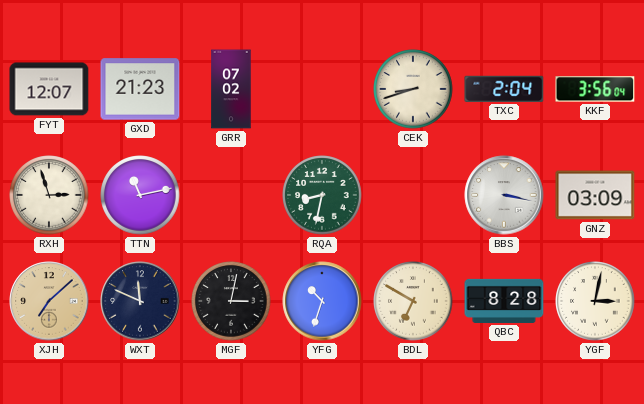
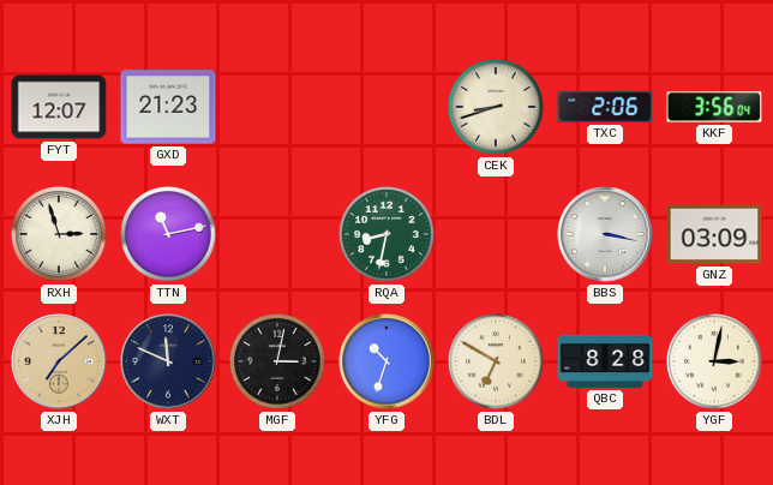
GRR: 07:02 -> none (231, 89)
TXC: 2:04 -> 2:06 (605, 107)
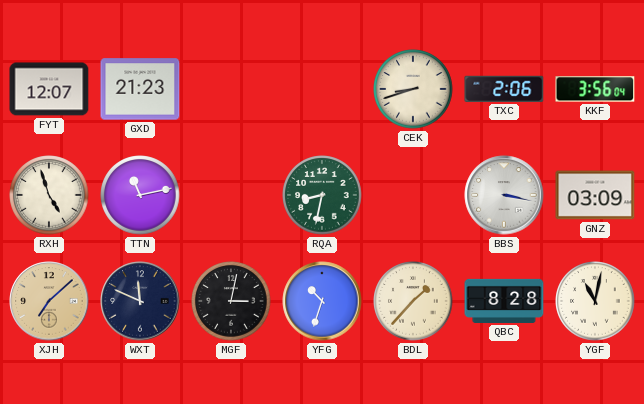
RXH: 2:57 -> 4:57 (49, 195)
BDL: 6:50 -> 1:37 (413, 301)
YGF: 3:02 -> 11:02 (595, 301)
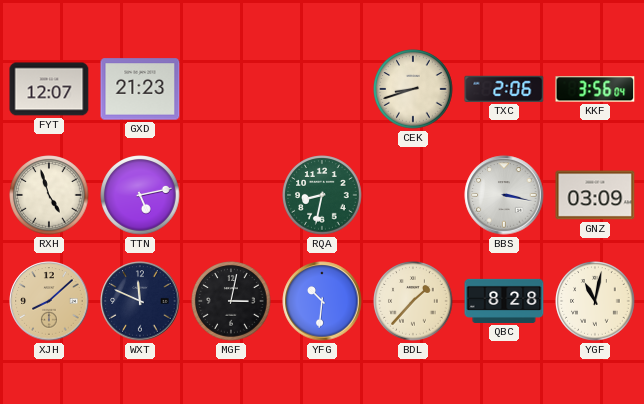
TTN: 11:13 -> 5:13 (140, 195)
XJH: 7:08 -> 8:08 (49, 301)
YFG: 10:33 -> 10:31 (322, 301)
